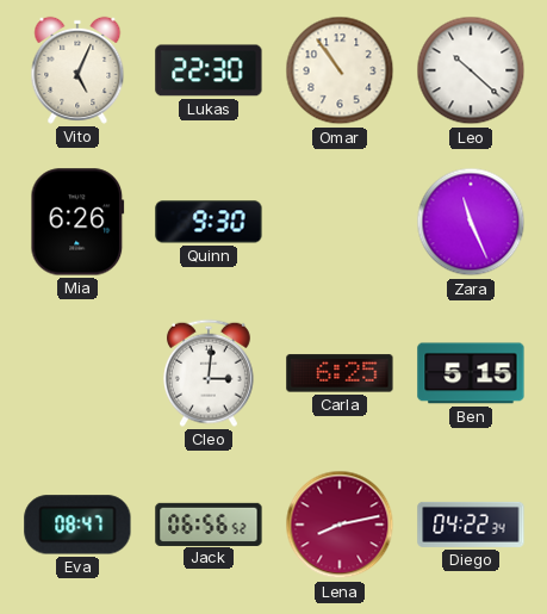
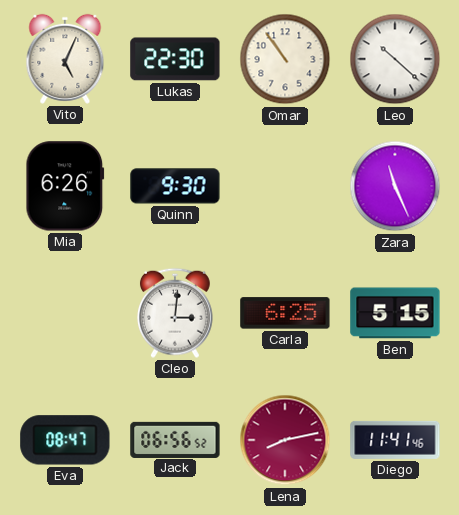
Diego: 04:22 -> 11:41 (395, 440)
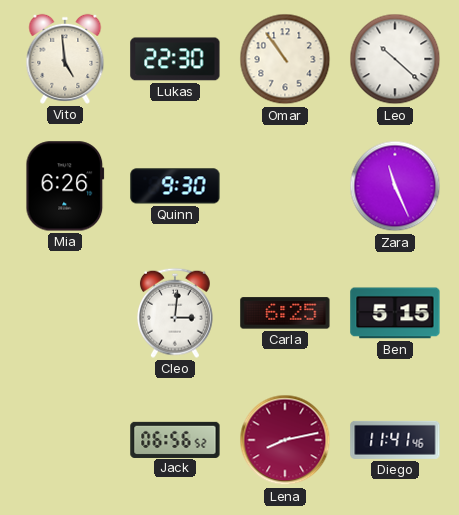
Vito: 5:04 -> 4:59 (65, 59)
Eva: 08:47 -> none (65, 440)
